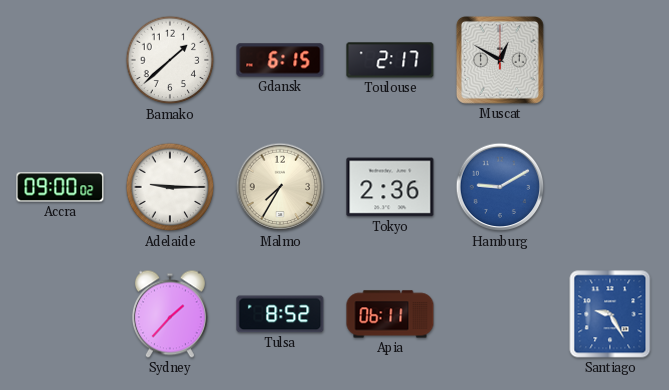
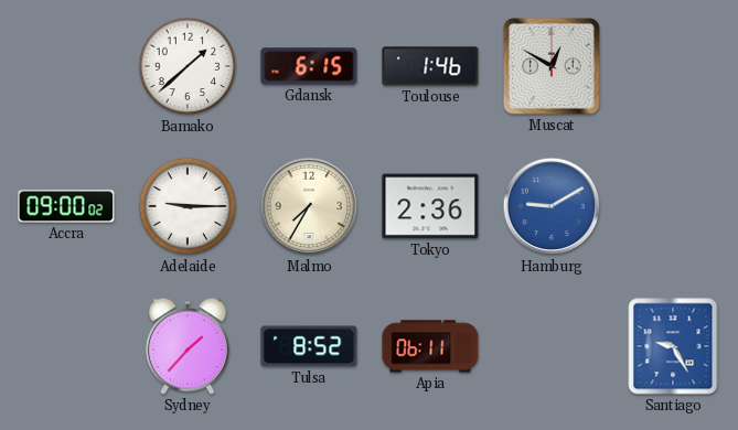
Toulouse: 2:17 -> 1:46 (430, 66)
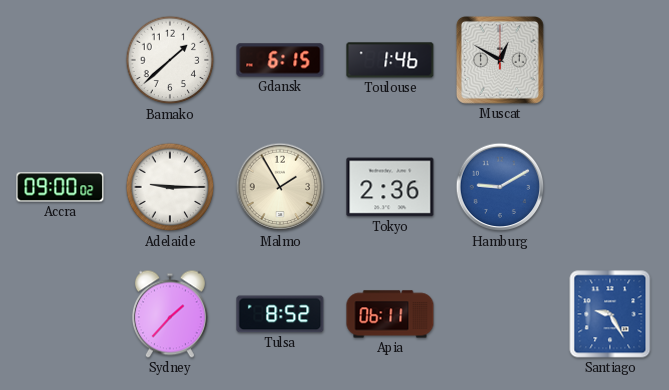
Malmo: 7:35 -> 1:55 (280, 187)
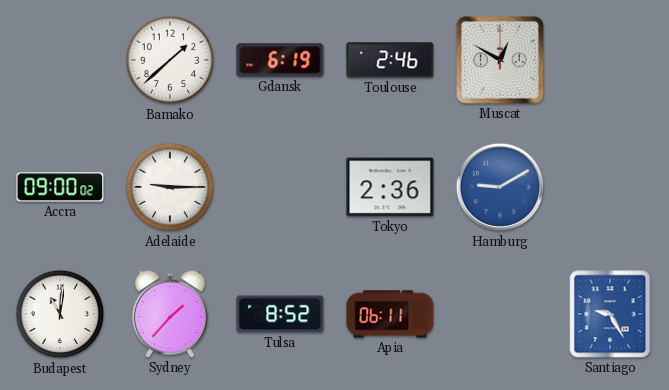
Gdansk: 6:15 -> 6:19 (280, 60)
Toulouse: 1:46 -> 2:46 (390, 60)
Malmo: 1:55 -> none (280, 187)
Budapest: none -> 11:01 (60, 314)
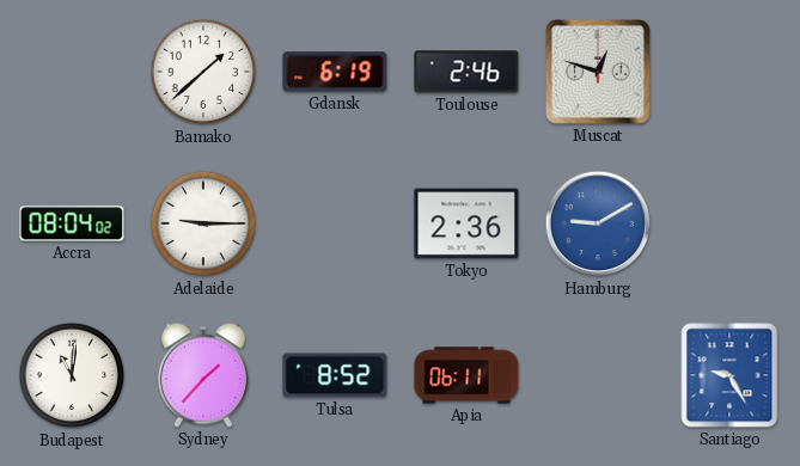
Muscat: 12:50 -> 12:48 (598, 72)
Accra: 09:00 -> 08:04 (72, 223)
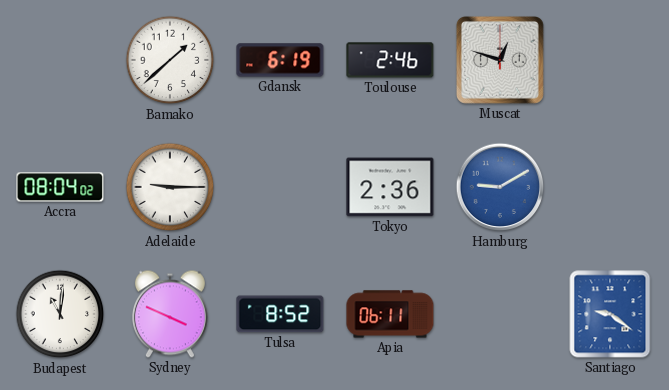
Sydney: 1:37 -> 3:49 (170, 314)
Santiago: 9:25 -> 9:21 (610, 314)
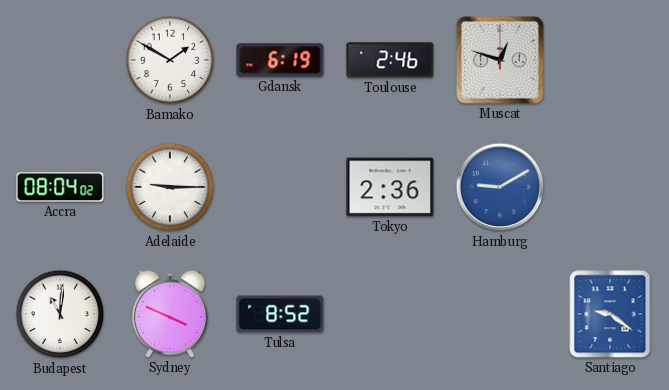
Bamako: 1:38 -> 1:50 (170, 60)
Apia: 06:11 -> none (390, 314)
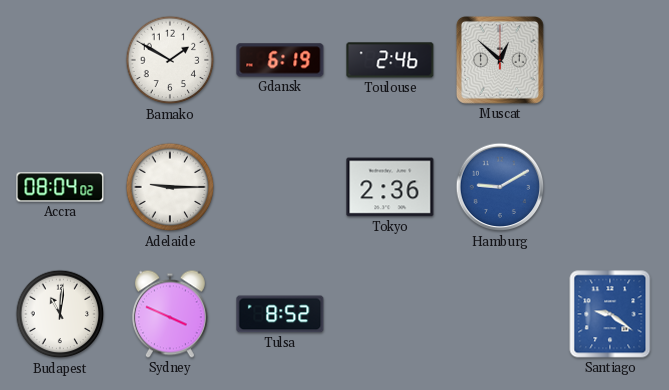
Muscat: 12:48 -> 12:52 (500, 60)
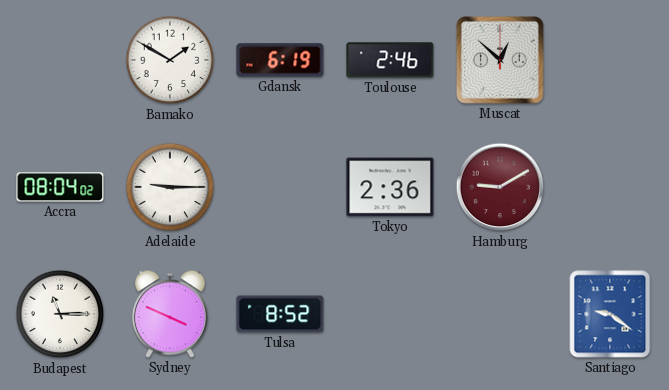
Hamburg dial: blue -> burgundy (500, 187)
Budapest: 11:01 -> 11:15 (60, 314)
